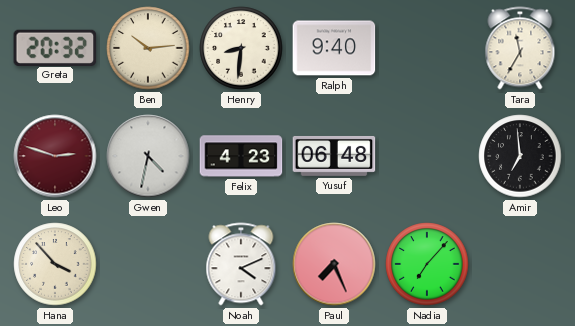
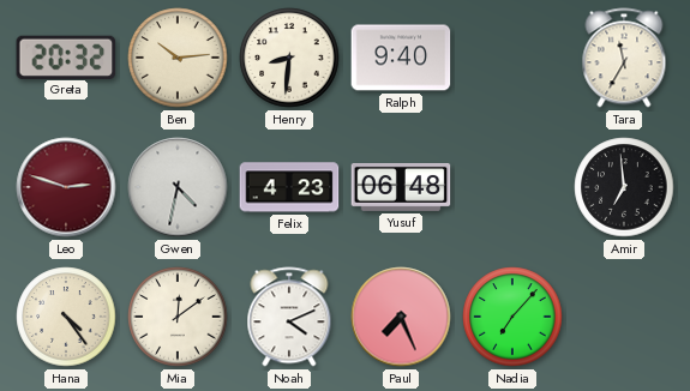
Hana: 3:53 -> 4:24 (66, 317)
Mia: none -> 12:09 (178, 317)
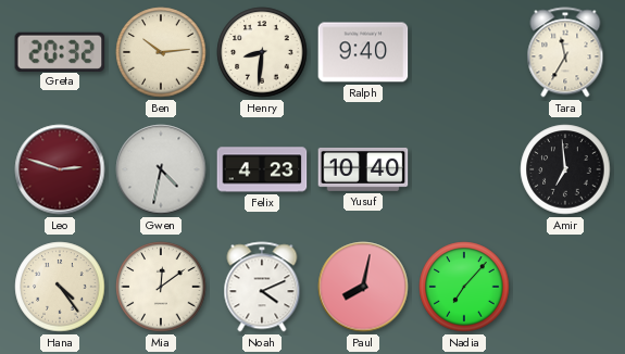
Yusuf: 06:48 -> 10:40 (363, 169)
Paul: 7:26 -> 8:02 (363, 287)
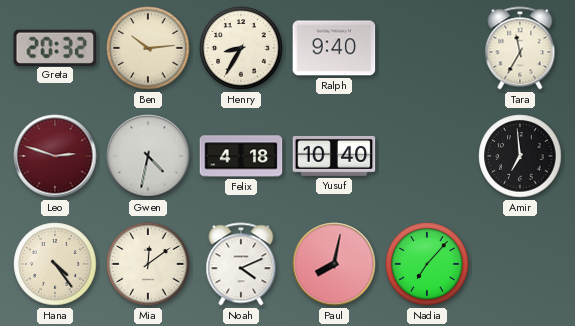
Henry: 8:31 -> 8:35 (241, 48)
Felix: 4:23 -> 4:18 (241, 156)
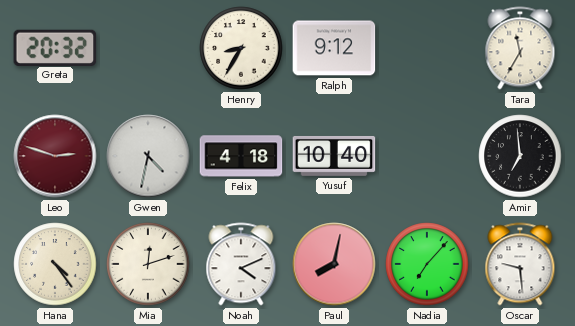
Ben: 10:14 -> none (148, 48)
Ralph: 9:40 -> 9:12 (334, 48)
Mia: 12:09 -> 12:12 (148, 264)
Oscar: none -> 9:29 (520, 264)
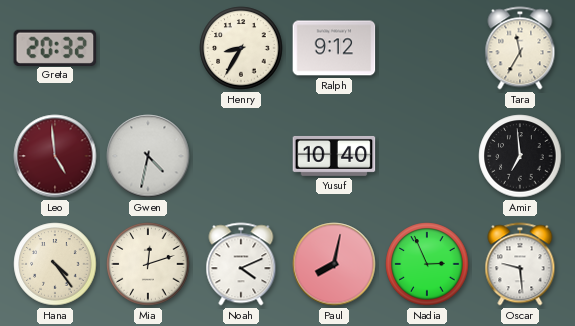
Leo: 2:48 -> 4:59 (55, 156)
Felix: 4:18 -> none (241, 156)
Nadia: 7:07 -> 2:56 (427, 264)
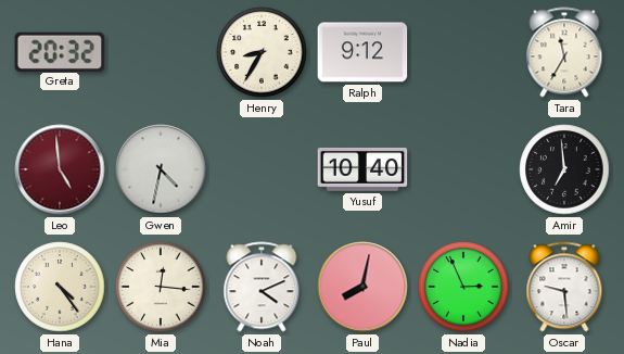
Mia: 12:12 -> 12:16 (161, 287)
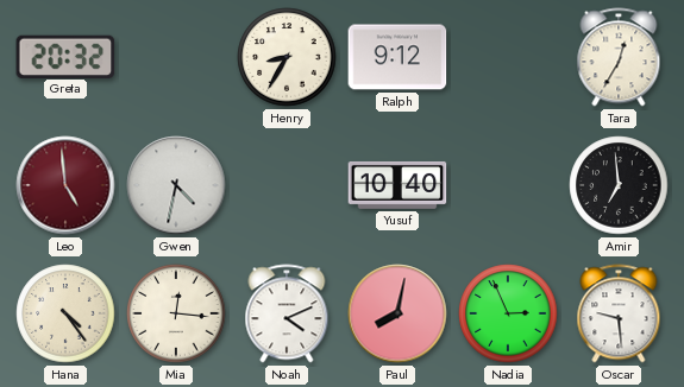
Tara: 11:35 -> 12:35 (619, 57)
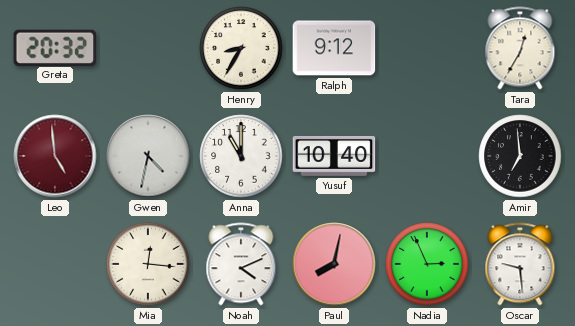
Anna: none -> 11:00 (241, 156)
Hana: 4:24 -> none (65, 313)
